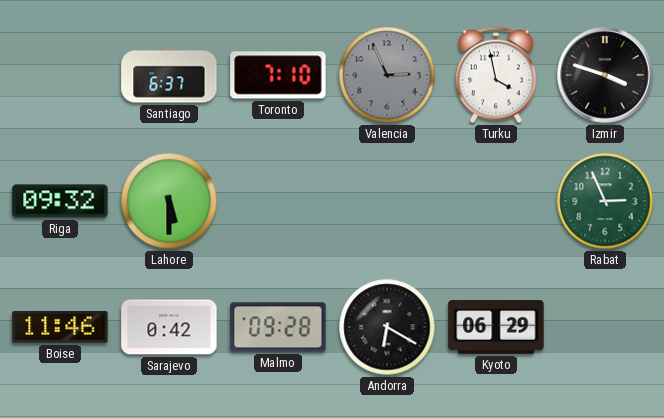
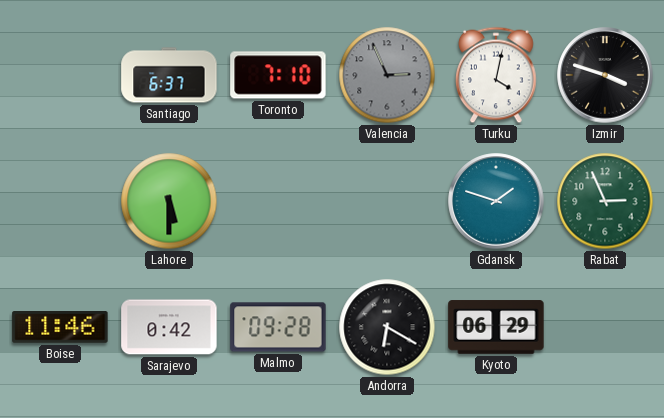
Turku: 3:58 -> 4:02 (497, 75)
Riga: 09:32 -> none (60, 201)
Gdansk: none -> 1:48 (496, 201)
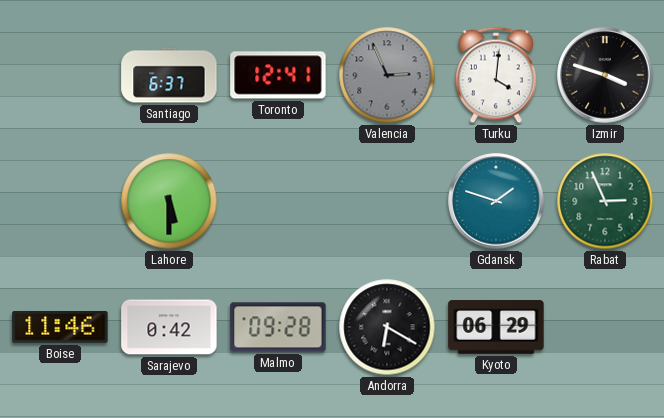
Toronto: 7:10 -> 12:41 (278, 75)
Turku: 4:02 -> 4:01 (497, 75)
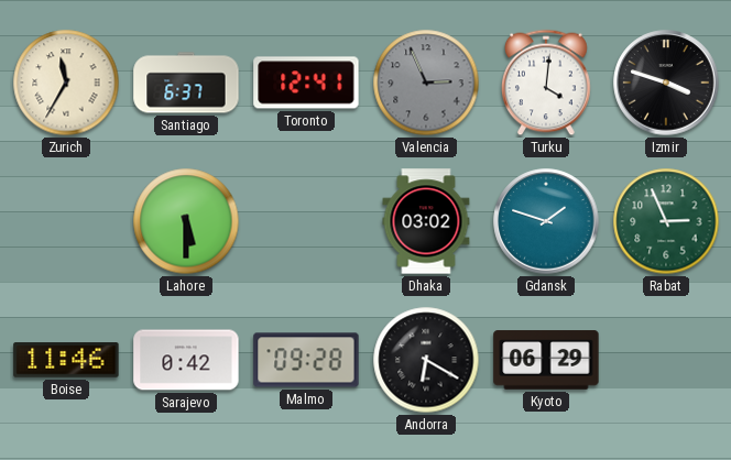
Zurich: none -> 11:35 (66, 83)
Dhaka: none -> 03:02 (426, 221)
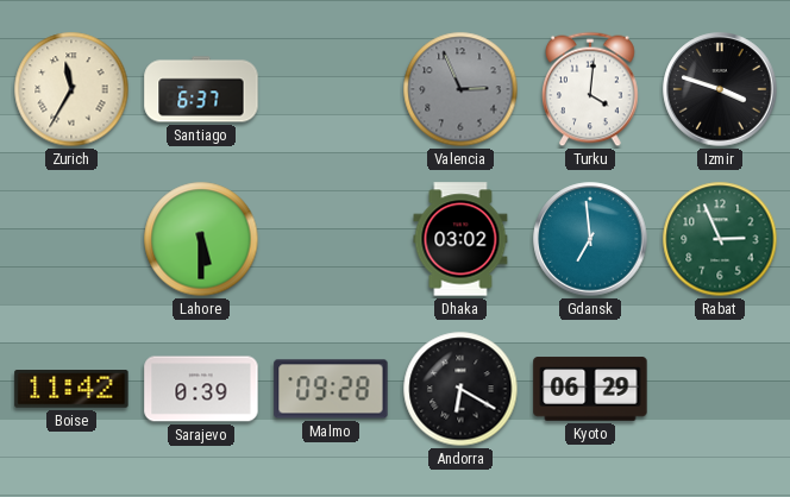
Toronto: 12:41 -> none (306, 83)
Gdansk: 1:48 -> 6:59 (590, 239)
Boise: 11:46 -> 11:42 (71, 390)
Sarajevo: 0:42 -> 0:39 (201, 389)
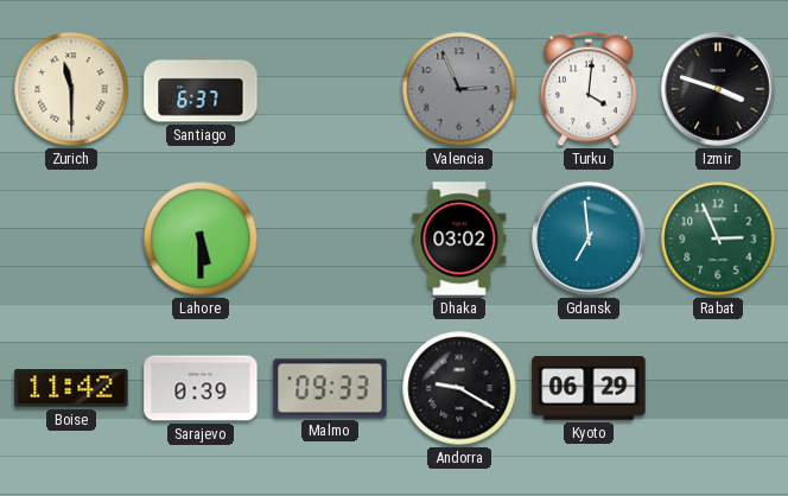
Zurich: 11:35 -> 11:30 (71, 89)
Malmo: 09:28 -> 09:33 (330, 388)
Andorra: 6:20 -> 9:20 (459, 388)
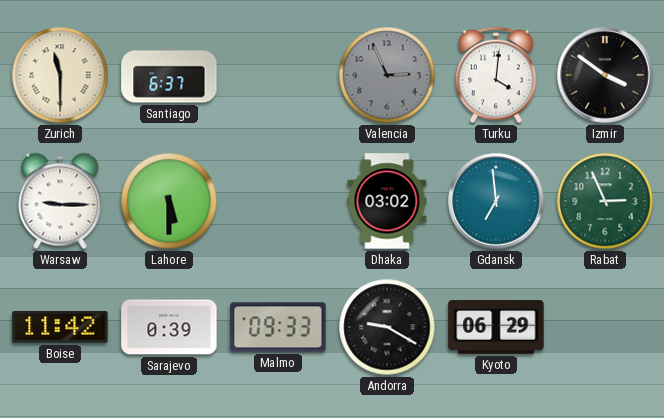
Izmir: 3:48 -> 3:51 (605, 75)
Warsaw: none -> 9:15 (60, 201)
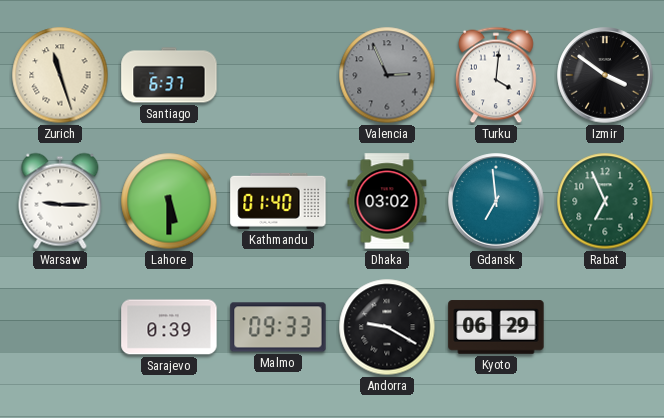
Zurich: 11:30 -> 11:27 (60, 75)
Kathmandu: none -> 01:40 (278, 201)
Rabat: 2:56 -> 6:56 (605, 201)
Boise: 11:42 -> none (60, 328)
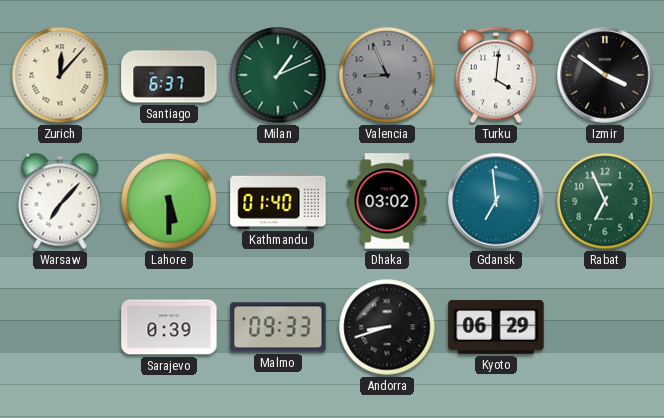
Zurich: 11:27 -> 12:07 (60, 75)
Milan: none -> 1:11 (278, 75)
Valencia: 2:56 -> 8:56 (387, 75)
Warsaw: 9:15 -> 7:07 (60, 201)
Andorra: 9:20 -> 8:42 (387, 327)
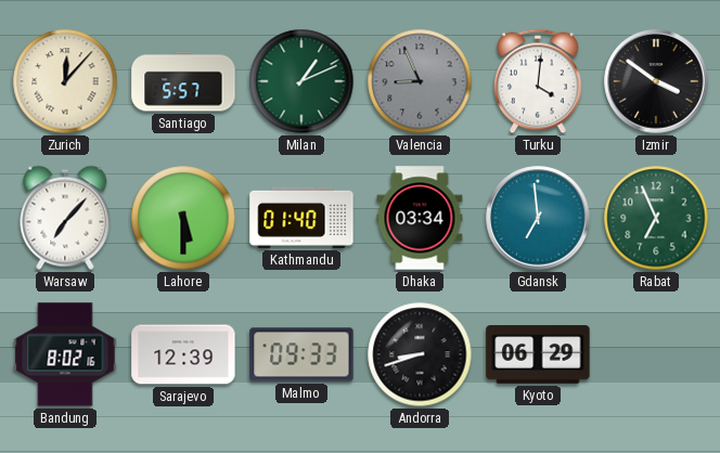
Santiago: 6:37 -> 5:57 (183, 81)
Dhaka: 03:02 -> 03:34 (420, 218)
Bandung: none -> 8:02 (65, 354)
Sarajevo: 0:39 -> 12:39 (183, 354)
